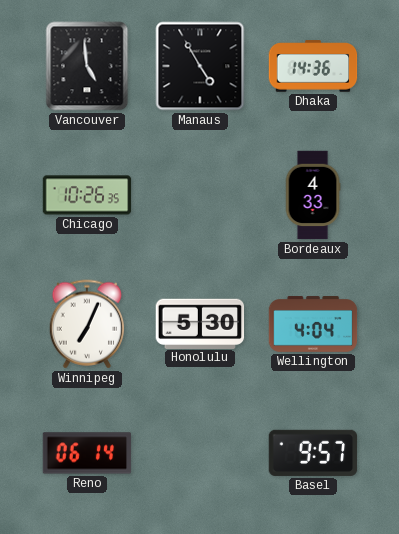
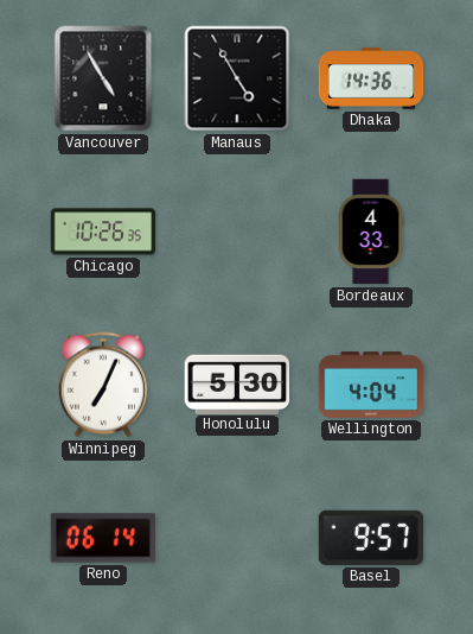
Vancouver: 4:59 -> 4:55 (103, 78)
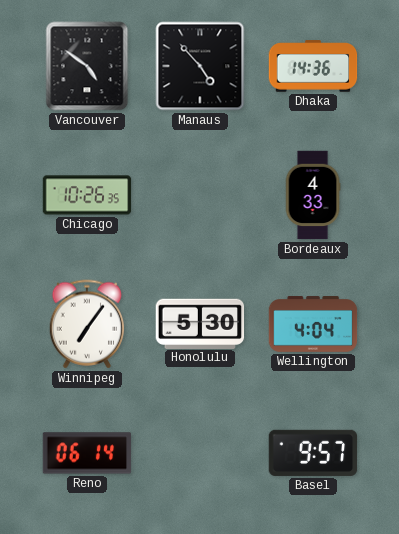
Vancouver: 4:55 -> 4:51 (87, 66)
Manaus: 4:55 -> 4:53 (200, 66)
Winnipeg: 7:04 -> 7:06 (87, 324)
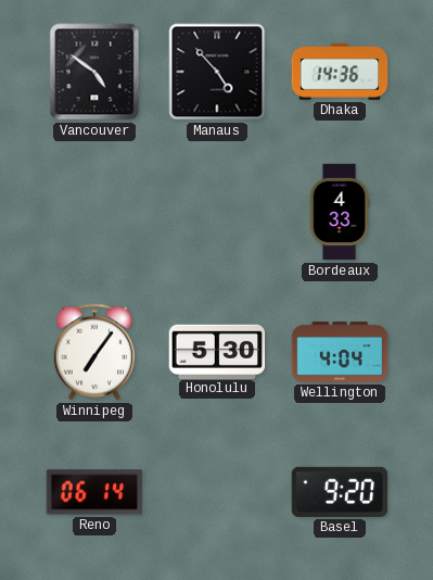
Chicago: 10:26 -> none (87, 195)
Basel: 9:57 -> 9:20 (340, 492)
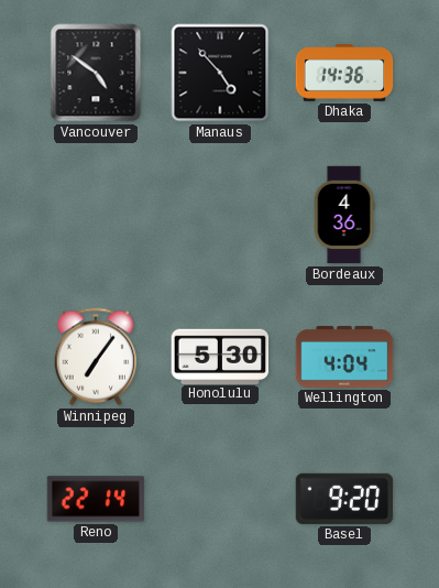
Bordeaux: 4:33 -> 4:36 (344, 215)
Reno: 06:14 -> 22:14 (96, 499)
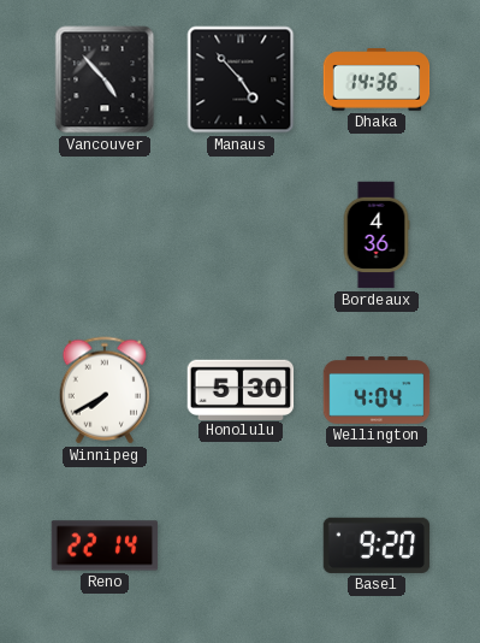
Vancouver: 4:51 -> 4:53 (105, 79)
Winnipeg: 7:06 -> 7:40 (105, 390)
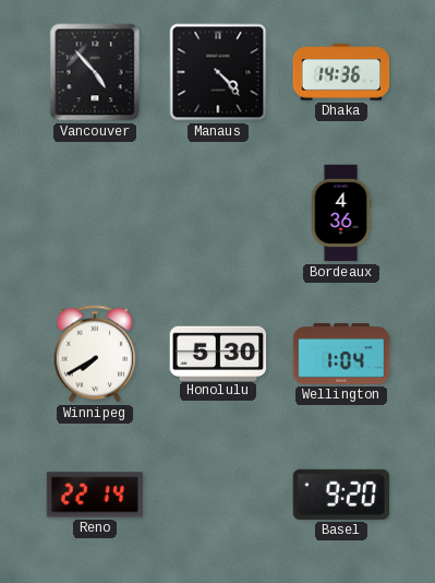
Manaus: 4:53 -> 4:23 (218, 72)
Wellington: 4:04 -> 1:04 (341, 354)
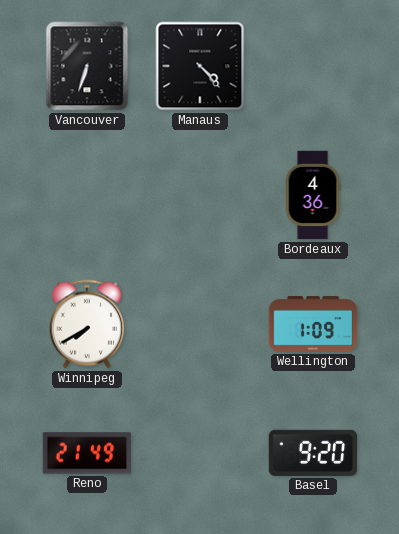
Vancouver: 4:53 -> 6:33 (87, 66)
Dhaka: 14:36 -> none (341, 72)
Honolulu: 5:30 -> none (218, 353)
Wellington: 1:04 -> 1:09 (313, 324)
Reno: 22:14 -> 21:49 (87, 453)
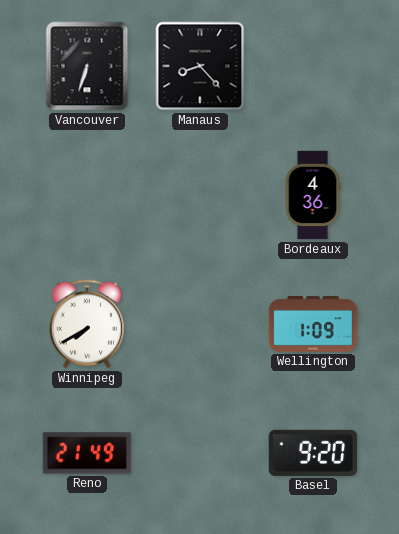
Manaus: 4:23 -> 8:23 (200, 66)
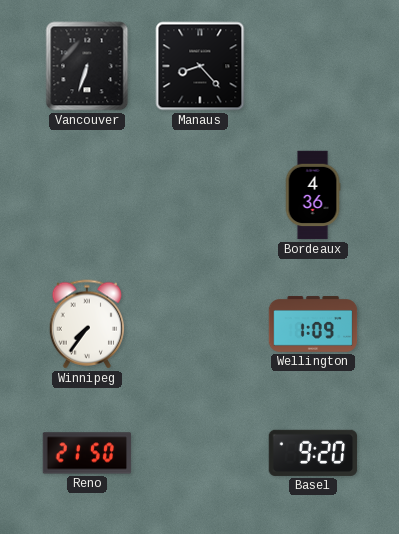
Winnipeg: 7:40 -> 7:36 (87, 324)
Reno: 21:49 -> 21:50 (87, 453)
